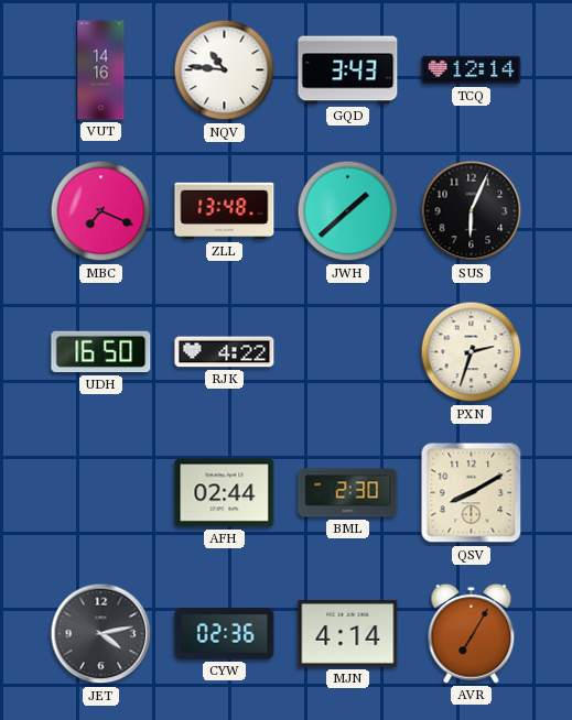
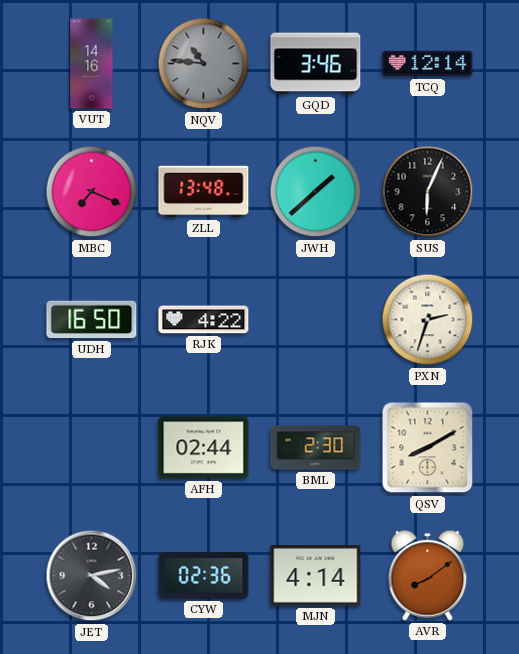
NQV dial: white -> grey (204, 64)
GQD: 3:43 -> 3:46 (316, 64)
AVR: 7:05 -> 8:09 (428, 575)
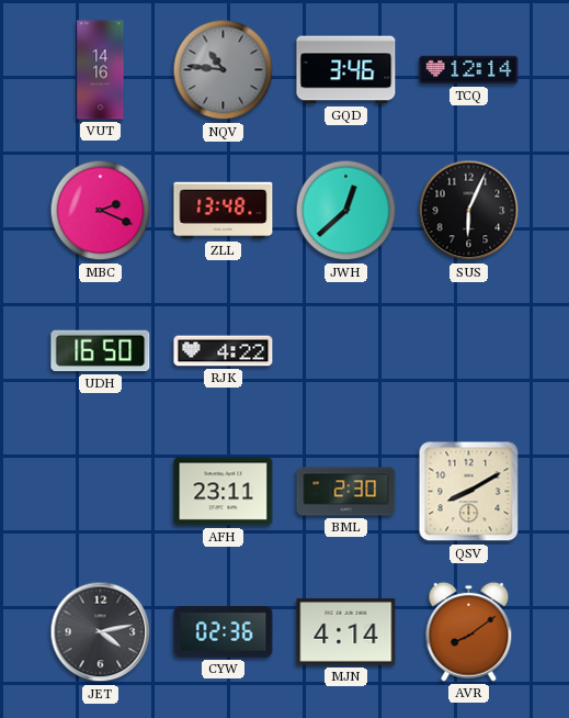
MBC: 7:19 -> 2:19 (101, 211)
JWH: 1:38 -> 12:38 (346, 211)
PXN: 2:33 -> none (428, 320)
AFH: 02:44 -> 23:11 (224, 492)
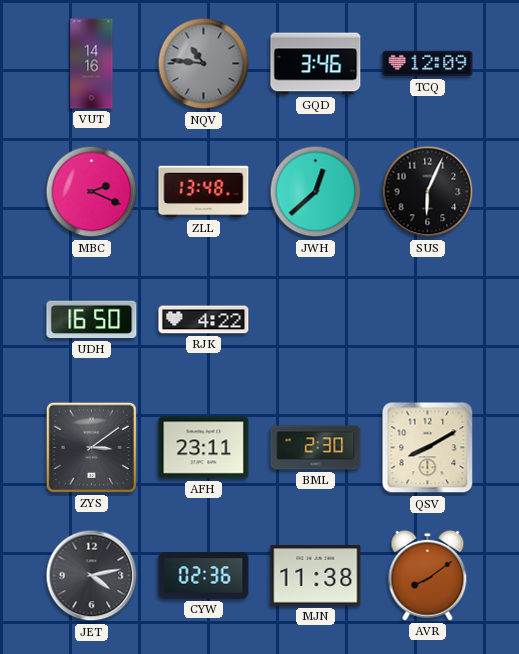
TCQ: 12:14 -> 12:09 (428, 64)
ZYS: none -> 3:09 (91, 447)
MJN: 4:14 -> 11:38 (316, 576)
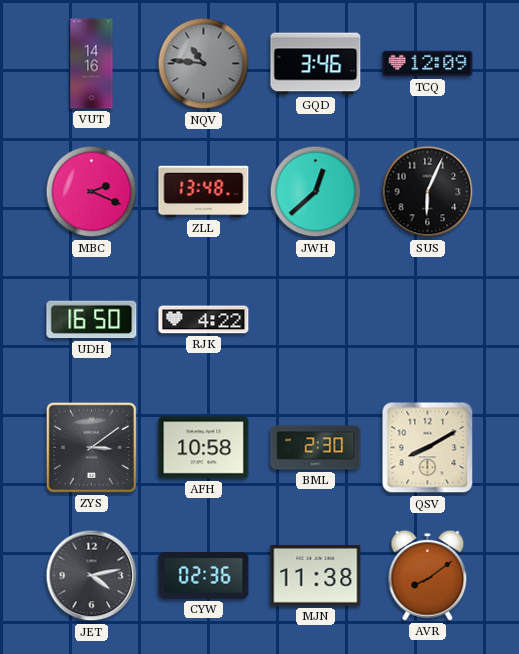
AFH: 23:11 -> 10:58 (204, 448)
